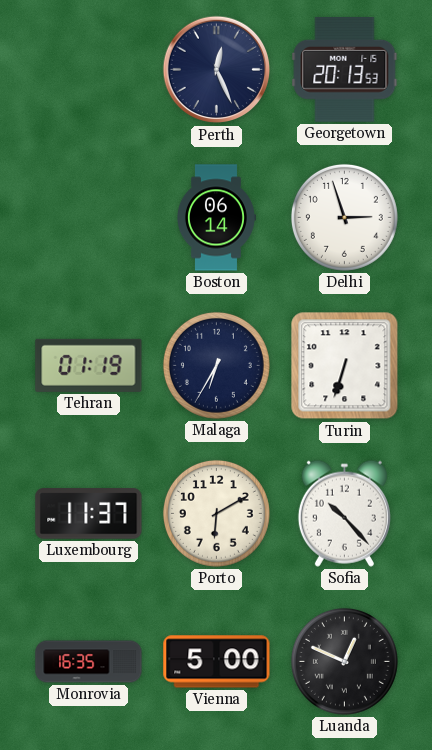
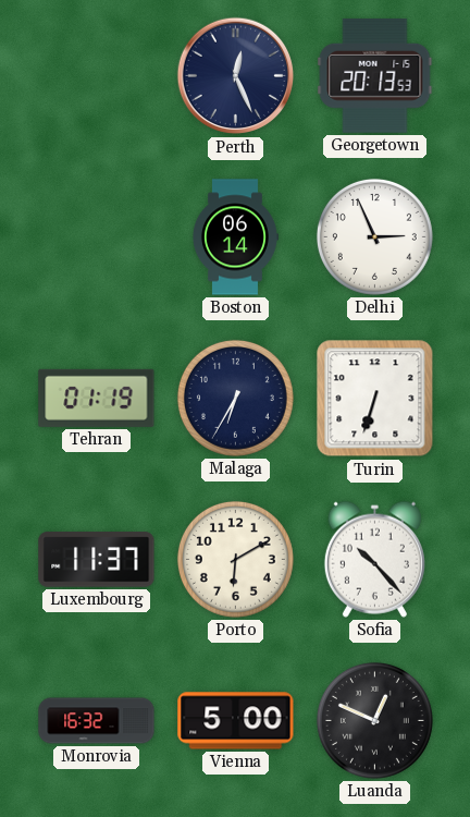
Delhi: 2:57 -> 2:56 (374, 236)
Monrovia: 16:35 -> 16:32 (97, 721)
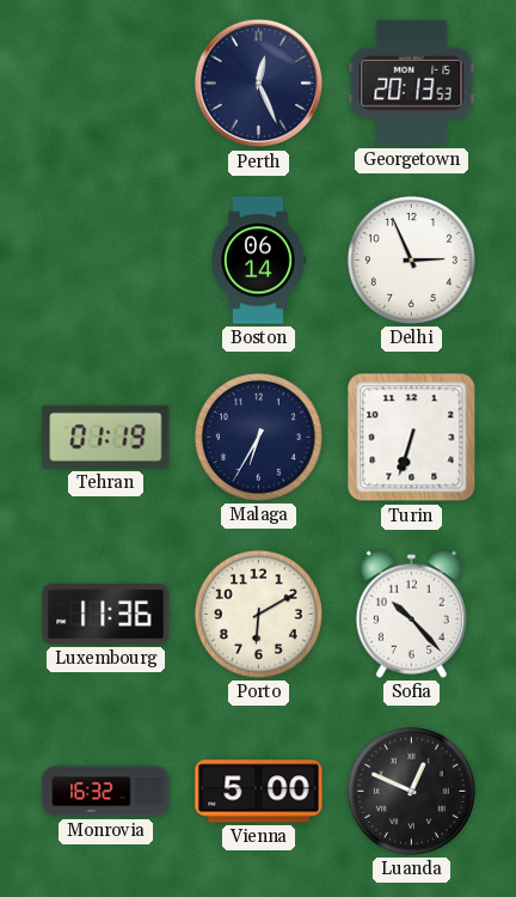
Luxembourg: 11:37 -> 11:36 (106, 615)
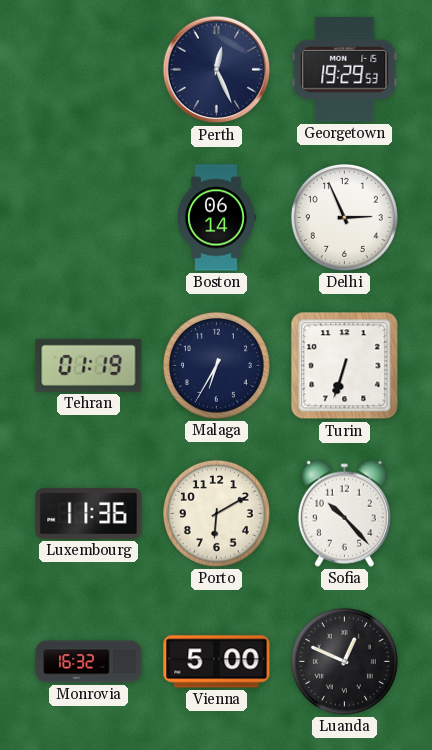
Georgetown: 20:13 -> 19:29 (345, 70)
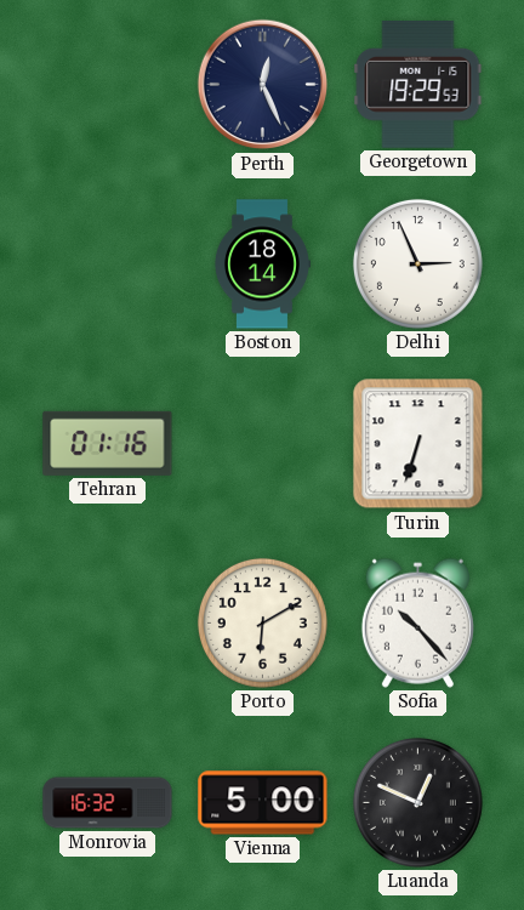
Boston: 06:14 -> 18:14 (263, 265)
Tehran: 01:19 -> 01:16 (108, 443)
Malaga: 6:35 -> none (216, 365)
Luxembourg: 11:36 -> none (89, 514)
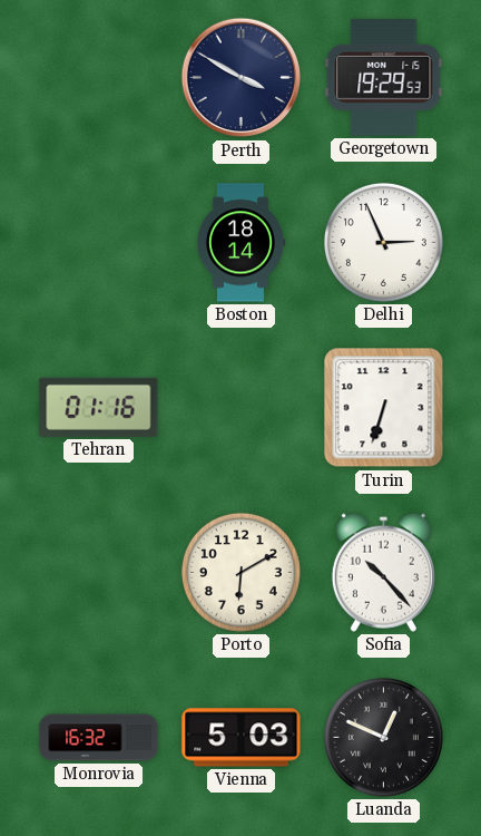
Perth: 12:26 -> 3:50 (242, 78)
Vienna: 5:00 -> 5:03 (242, 738)
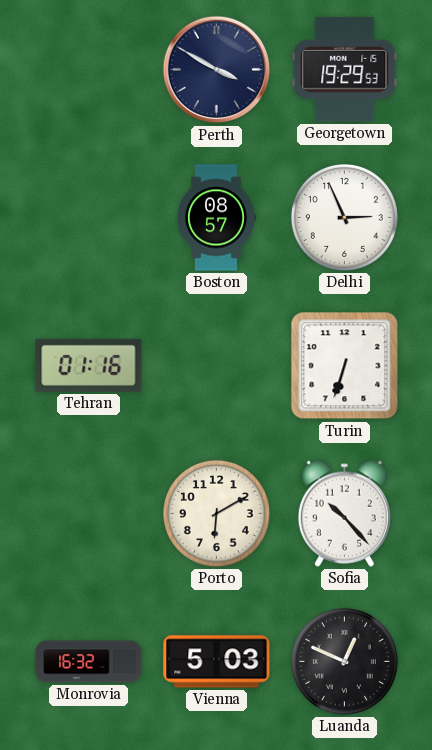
Boston: 18:14 -> 08:57 (217, 218)
